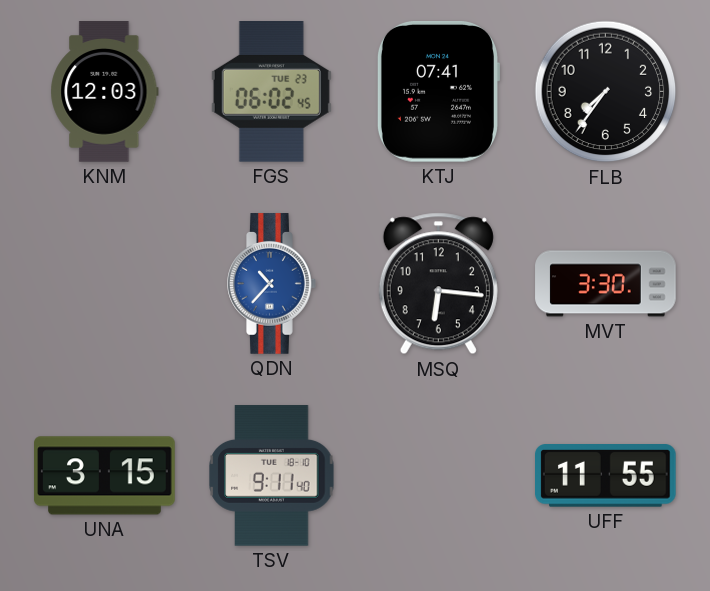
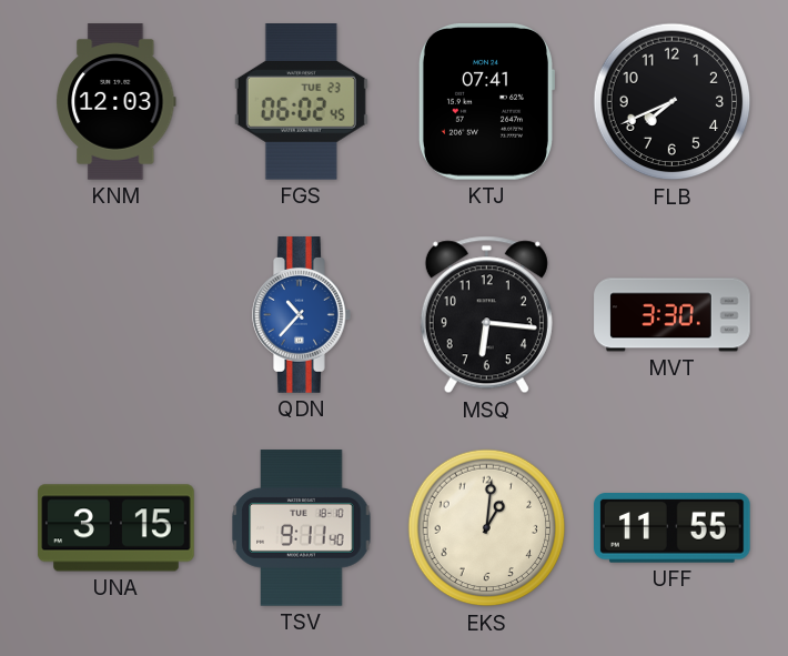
FLB: 7:36 -> 7:41 (673, 102)
EKS: none -> 1:01 (487, 528)
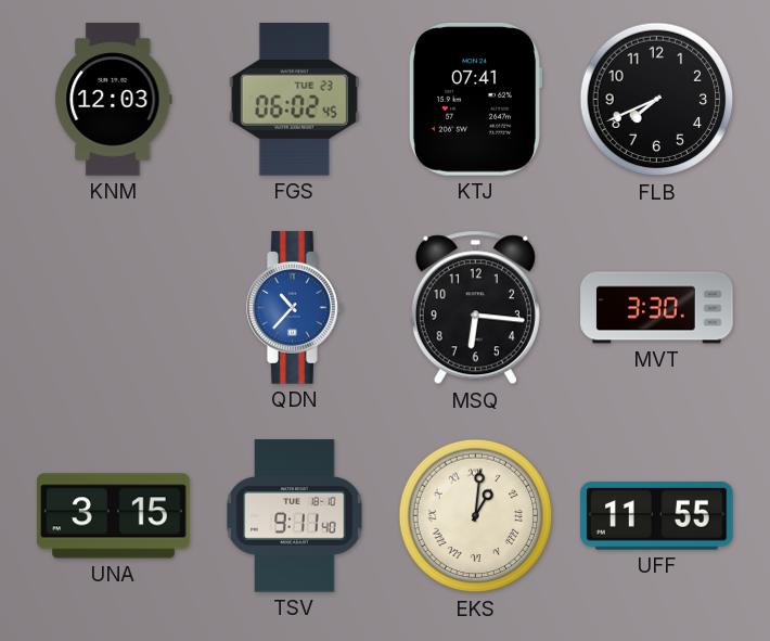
EKS numerals: Arabic -> Roman (476, 516)
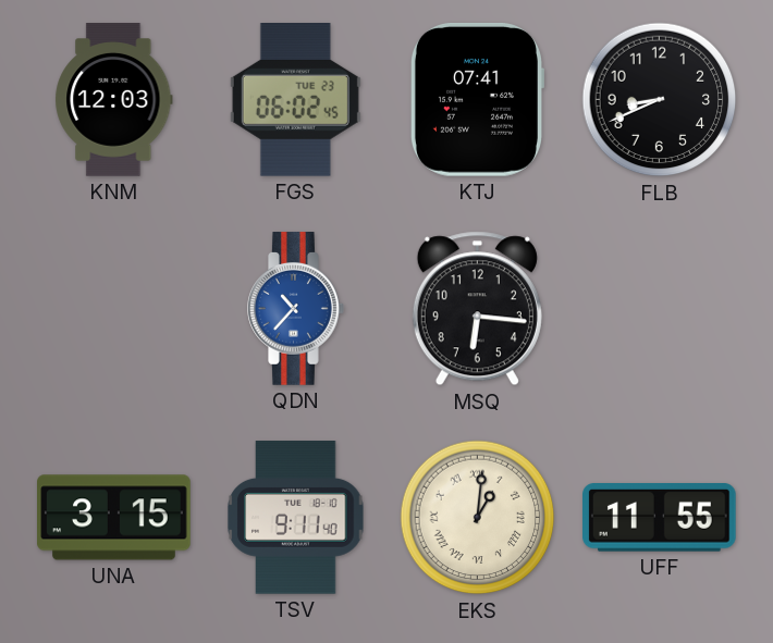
FLB: 7:41 -> 8:41 (660, 100)
MVT: 3:30 -> none (657, 308)
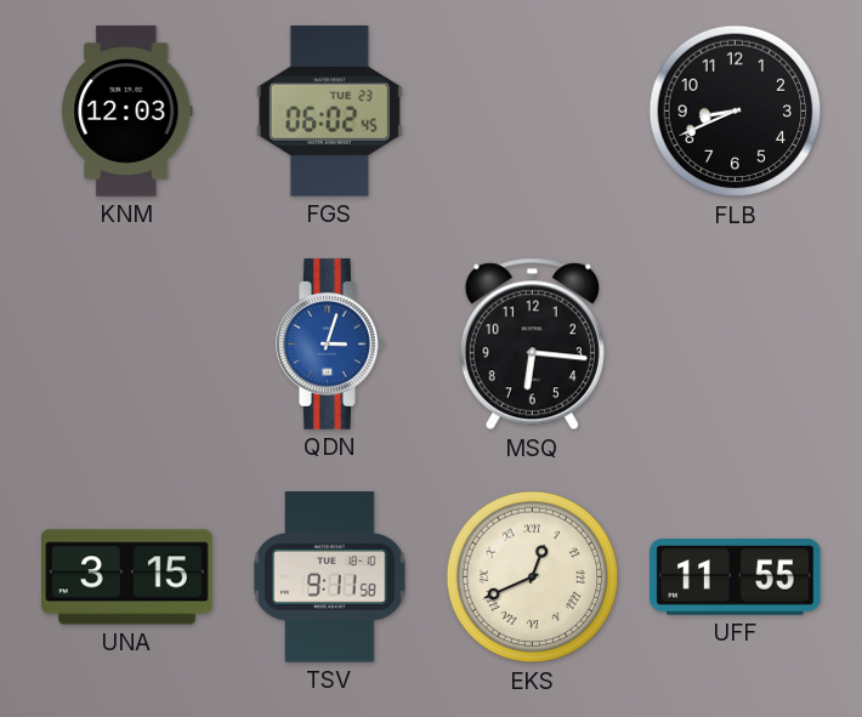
KTJ: 07:41 -> none (477, 100)
QDN: 10:37 -> 3:03 (330, 345)
TSV: 9:11:40 -> 9:11:58 (330, 577)
EKS: 1:01 -> 12:41 (533, 577)
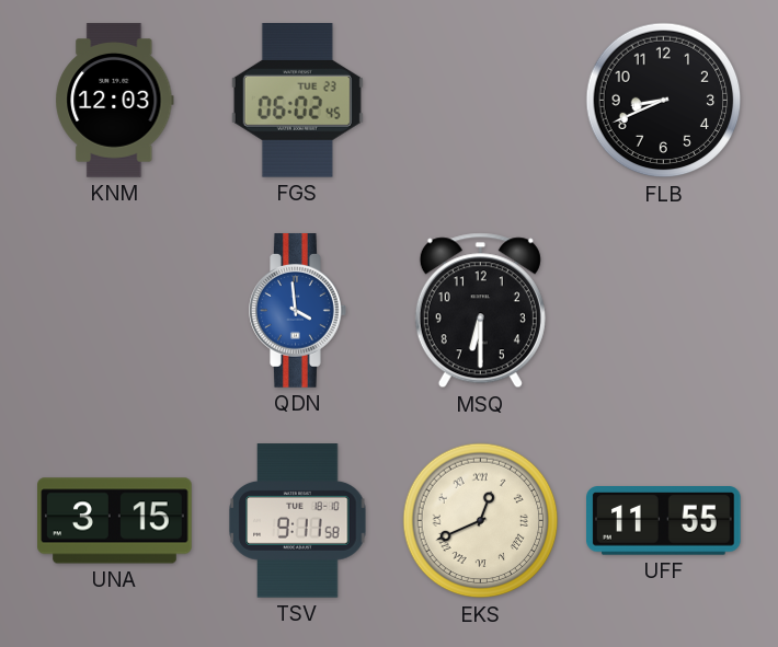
QDN: 3:03 -> 3:59 (298, 311)
MSQ: 6:16 -> 6:30 (480, 311)
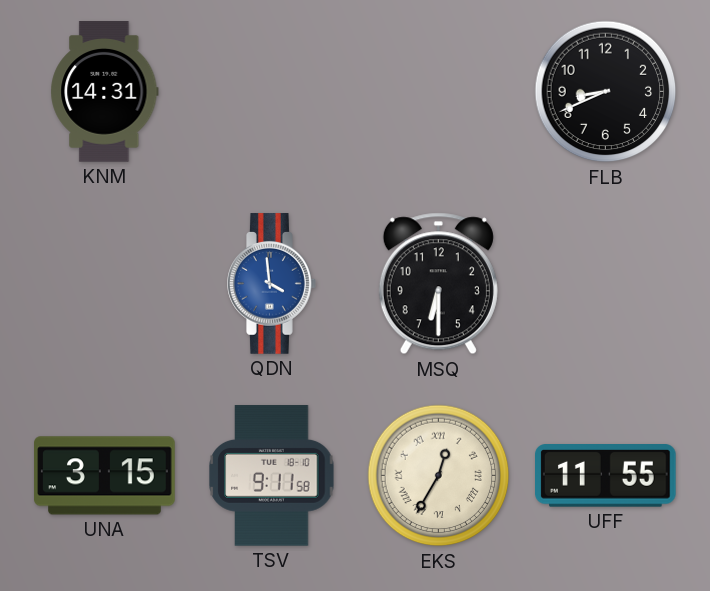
KNM: 12:03 -> 14:31 (105, 92)
FGS: 06:02 -> none (297, 101)
EKS: 12:41 -> 12:35 (439, 476)
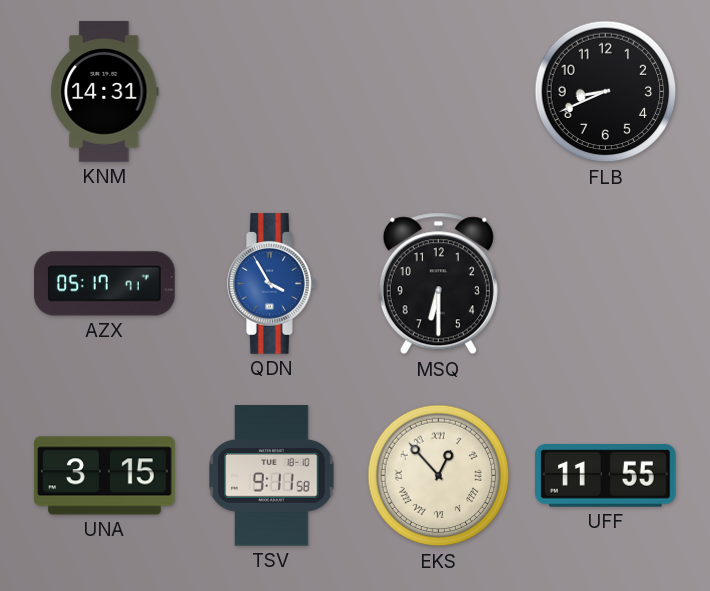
AZX: none -> 05:17 (105, 284)
QDN: 3:59 -> 3:55 (272, 284)
EKS: 12:35 -> 12:53 (439, 476)
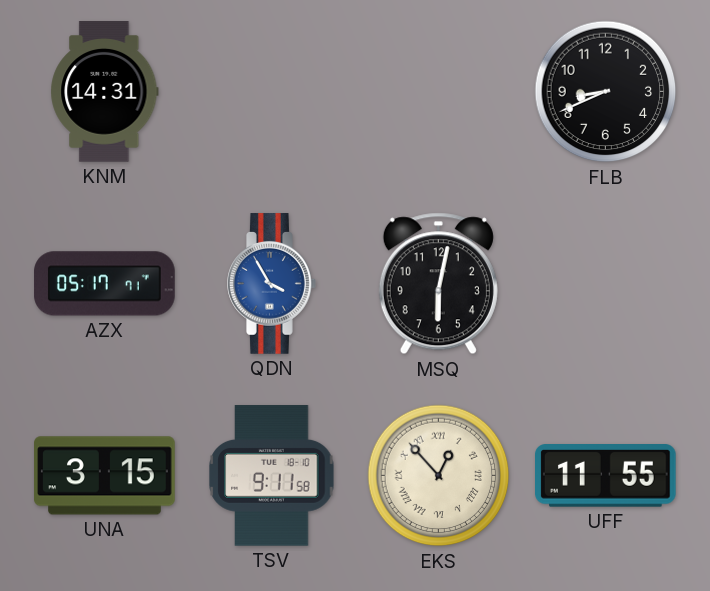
MSQ: 6:30 -> 6:02 (438, 284)
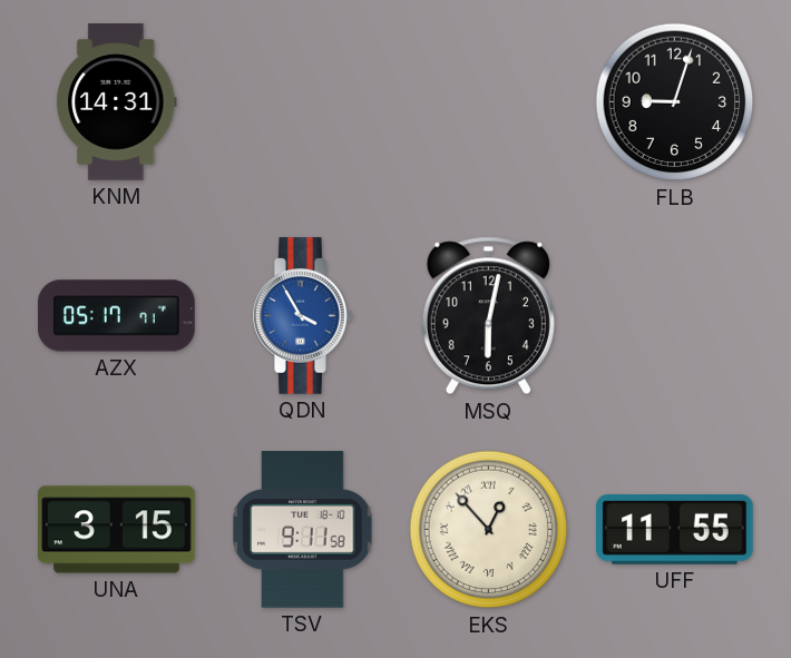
FLB: 8:41 -> 9:03 (675, 102)
